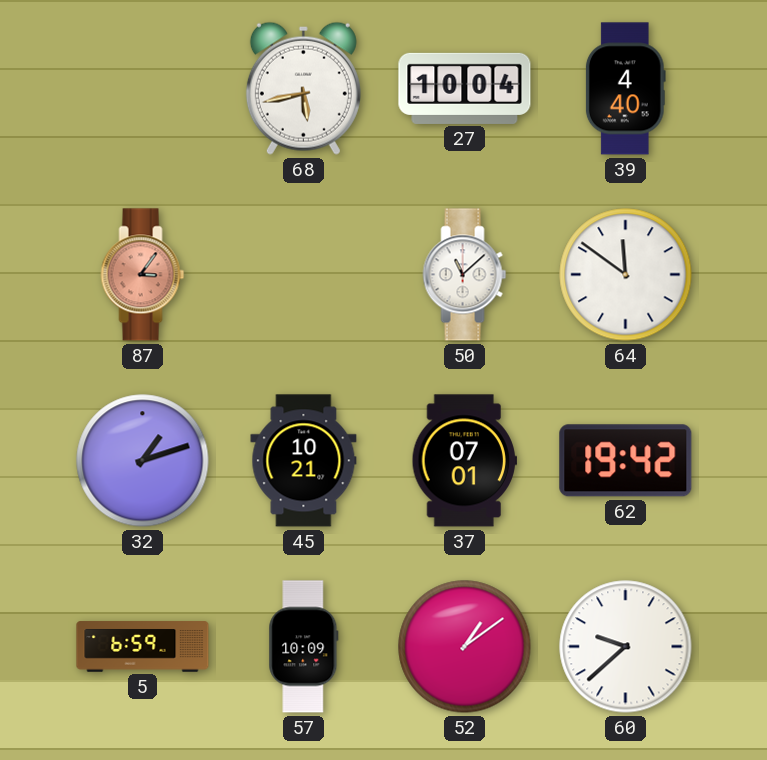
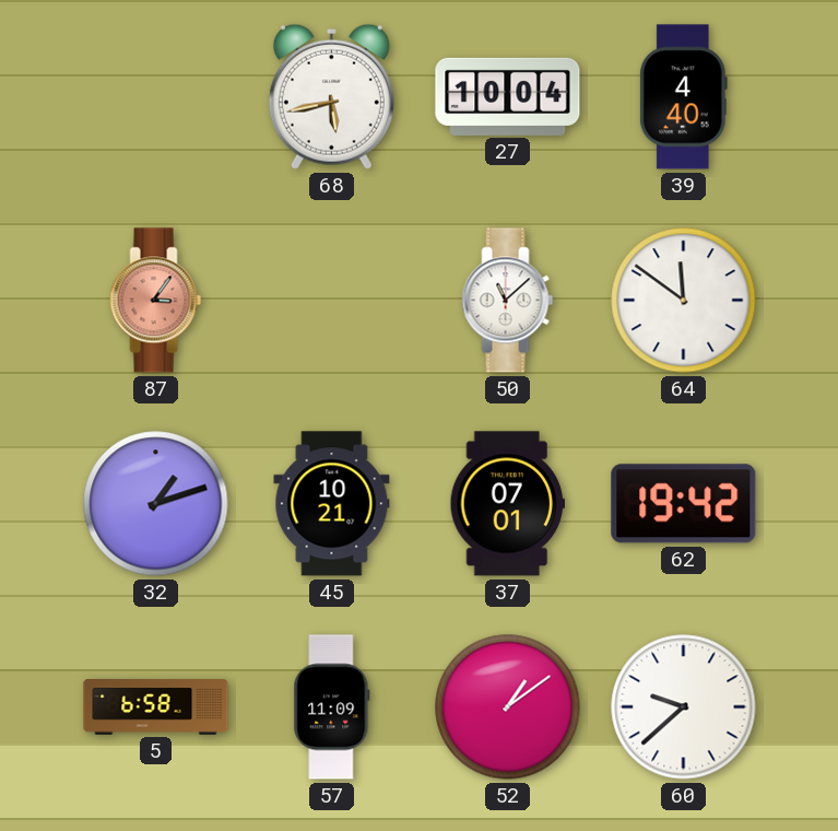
5: 6:59 -> 6:58 (156, 707)
57: 10:09 -> 11:09 (332, 707)
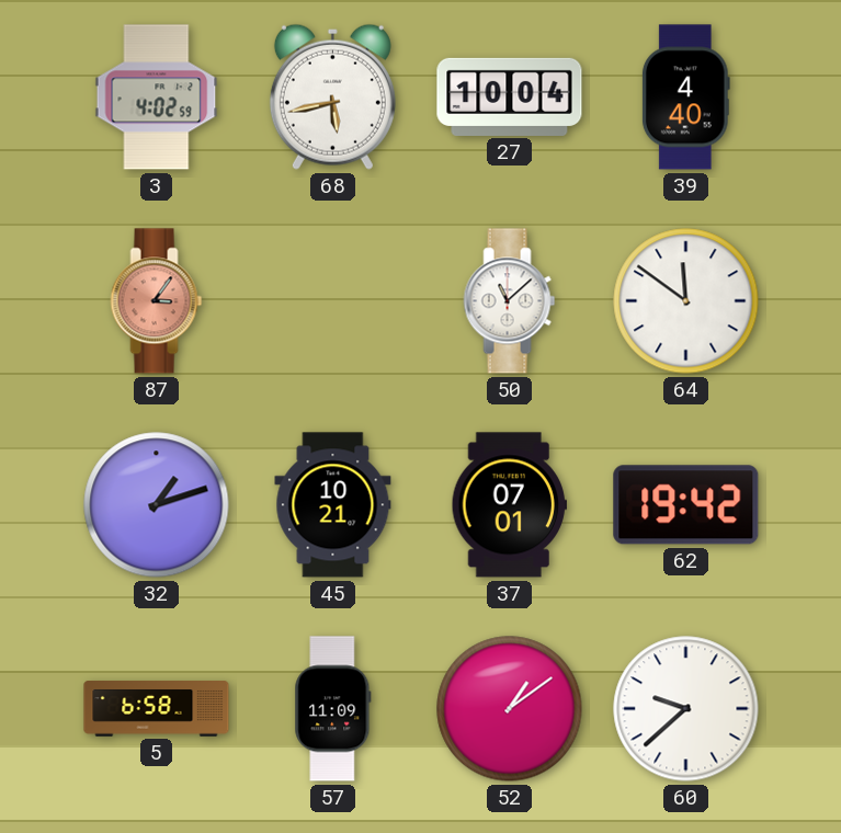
3: none -> 4:02 (157, 98)
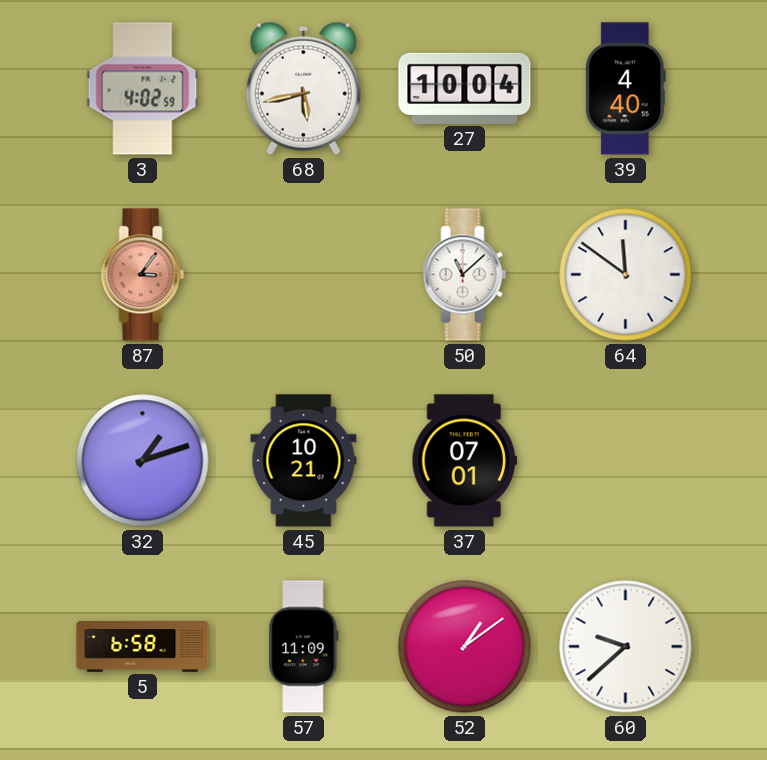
62: 19:42 -> none (686, 505)
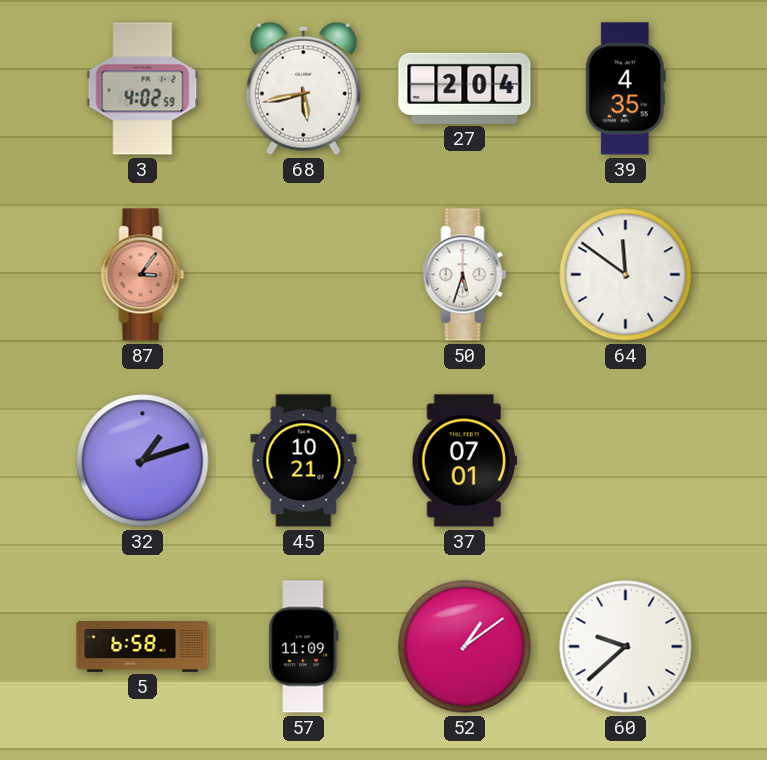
27: 10:04 -> 2:04 (465, 88)
39: 4:40 -> 4:35 (625, 89)
50: 11:08 -> 5:33 (465, 275)
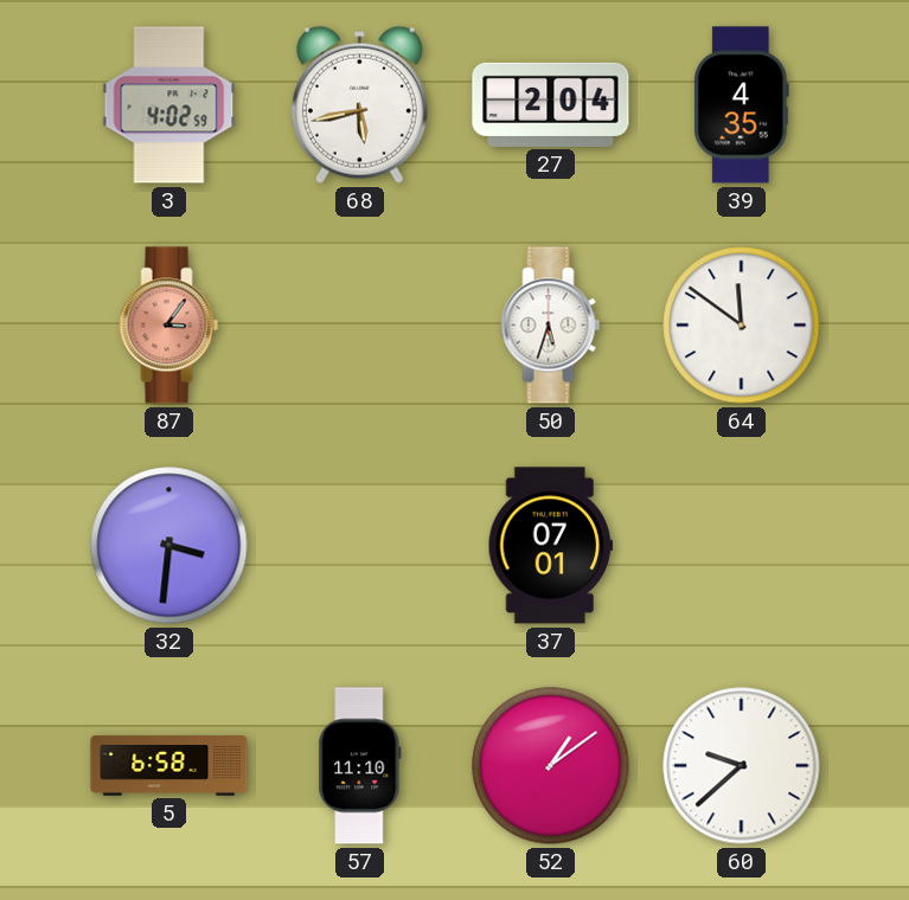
32: 1:12 -> 3:31 (169, 546)
45: 10:21 -> none (304, 461)
57: 11:09 -> 11:10 (360, 766)
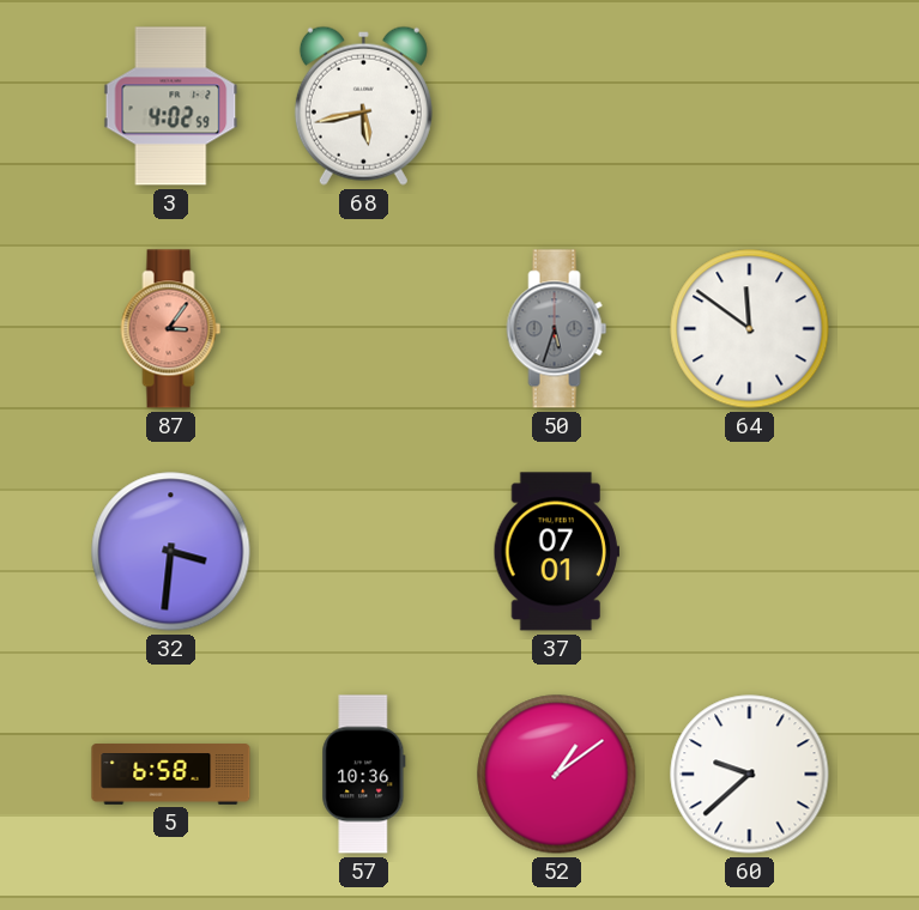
27: 2:04 -> none (551, 104)
39: 4:35 -> none (741, 105)
50 dial: white -> grey (557, 329)
57: 11:10 -> 10:36 (364, 775)
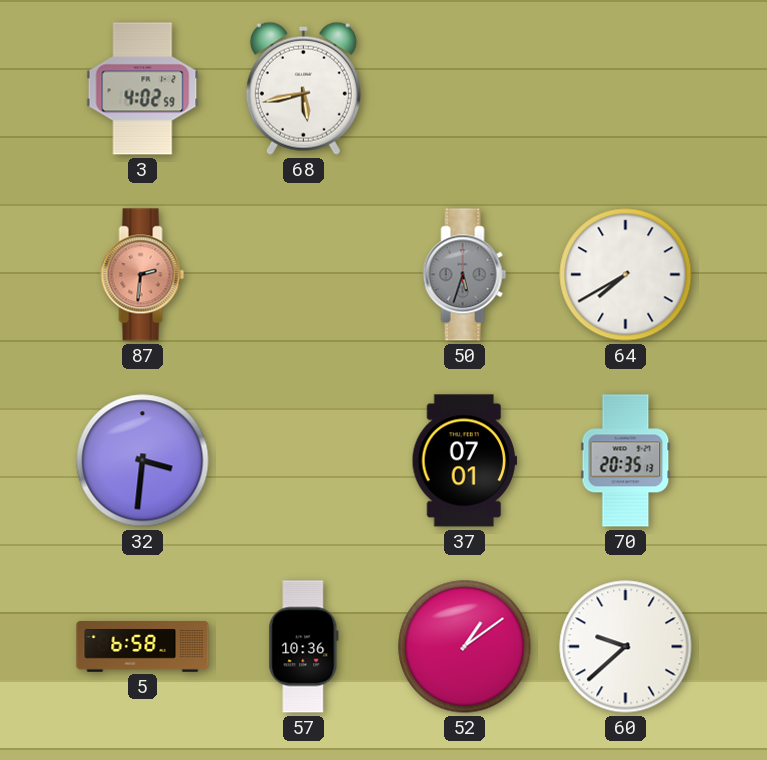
87: 3:06 -> 2:31 (143, 275)
64: 11:51 -> 7:40 (626, 275)
70: none -> 20:35 (626, 461)
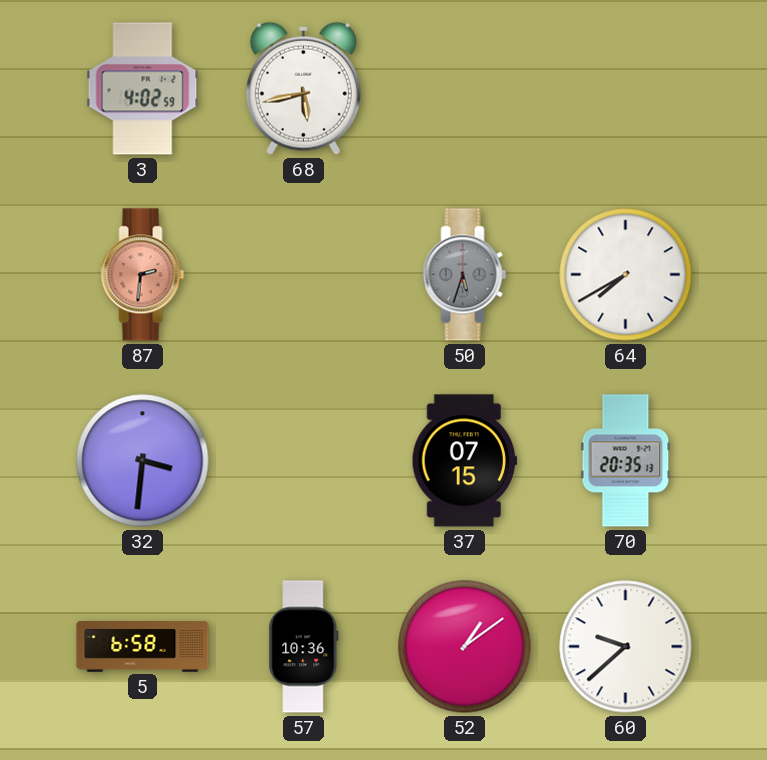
37: 07:01 -> 07:15 (464, 461)
